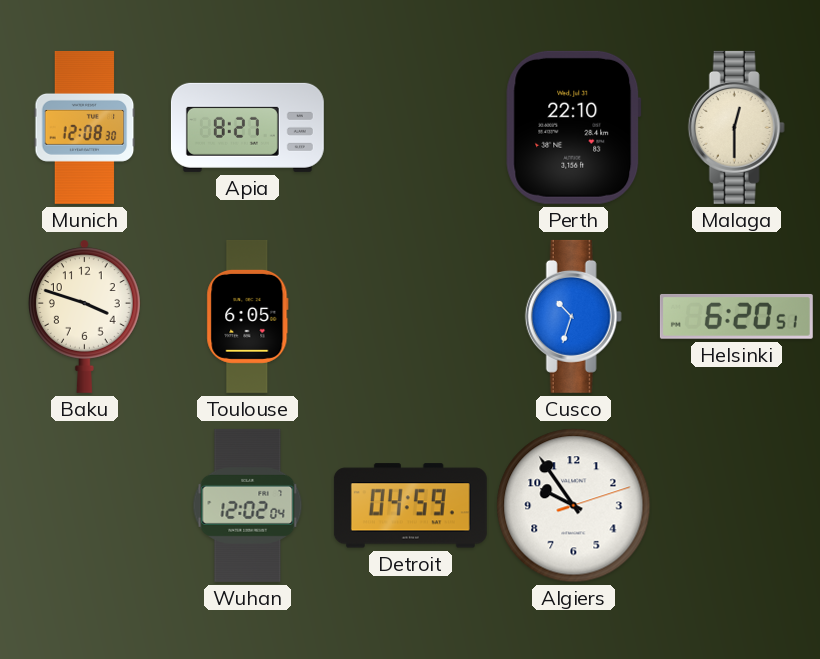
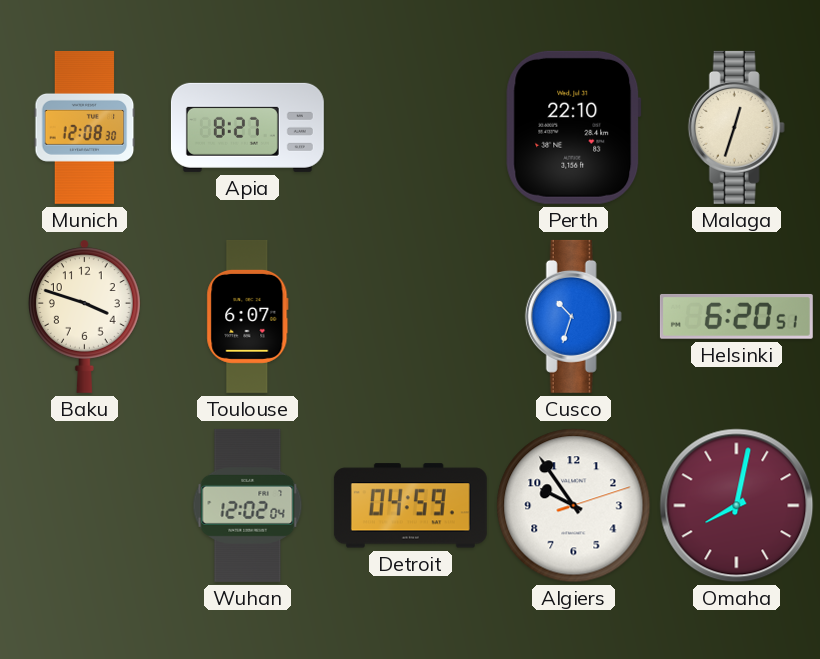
Malaga: 12:30 -> 12:33 (736, 127)
Toulouse: 6:05 -> 6:07 (248, 316)
Omaha: none -> 8:02 (737, 506)
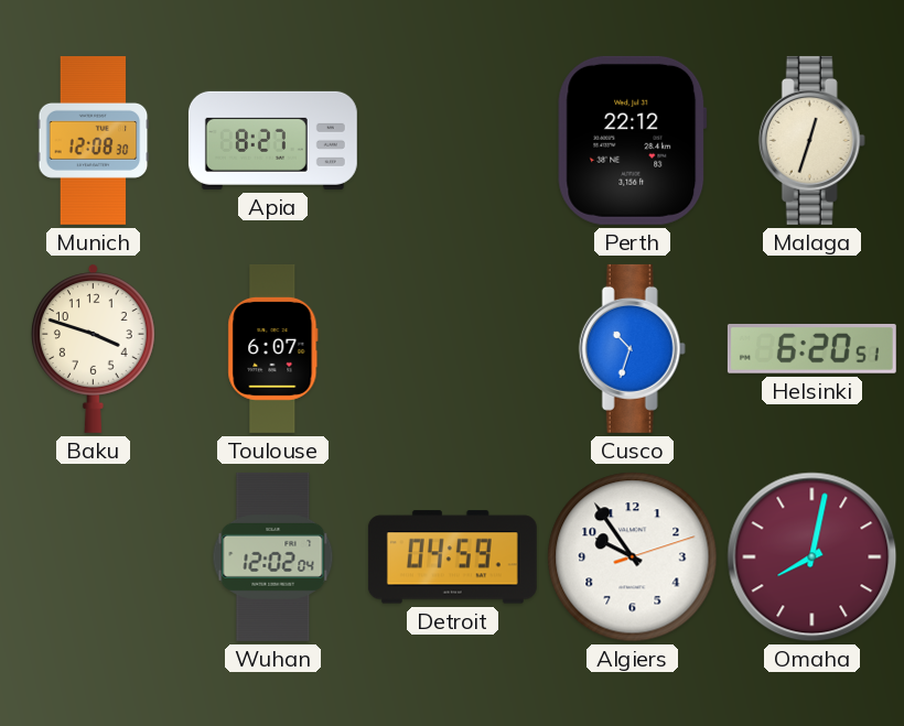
Perth: 22:10 -> 22:12 (633, 140)
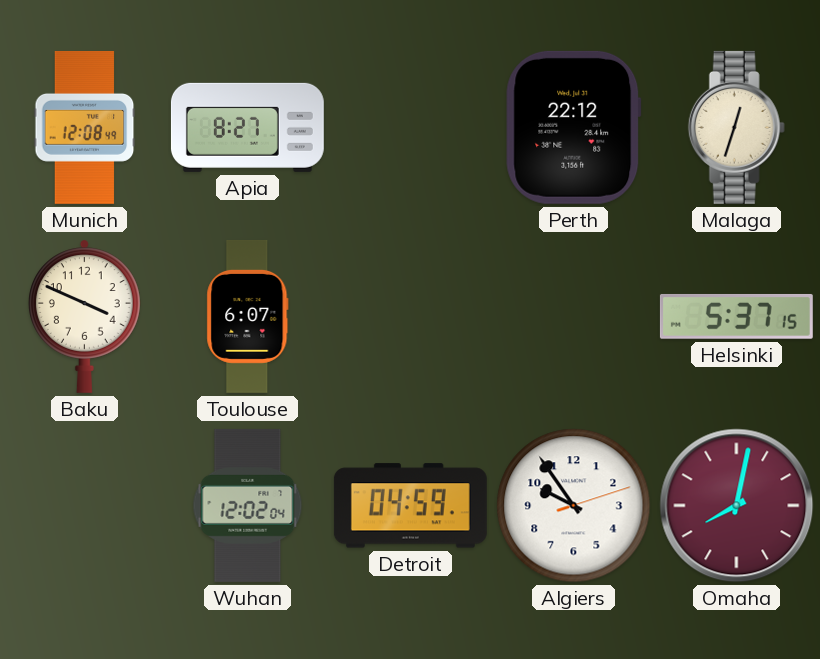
Munich: 12:08:30 -> 12:08:49 (85, 127)
Baku: 3:48 -> 3:49 (84, 316)
Cusco: 10:33 -> none (632, 348)
Helsinki: 6:20 -> 5:37 (736, 317)
